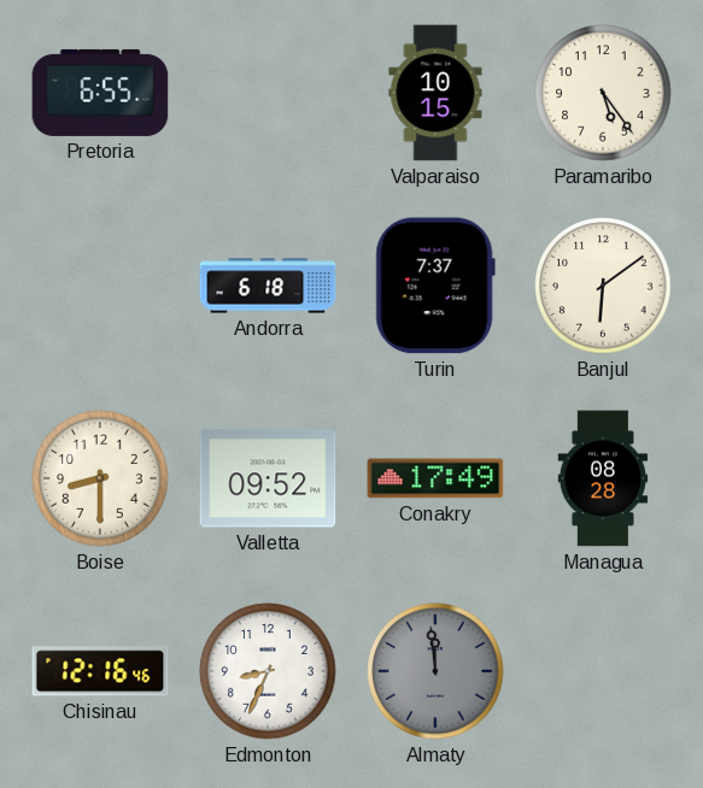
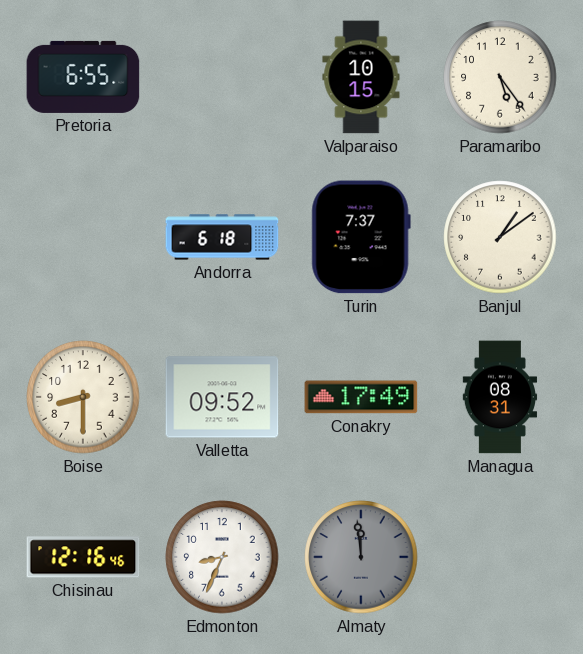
Banjul: 6:09 -> 1:09 (500, 237)
Managua: 08:28 -> 08:31 (500, 397)
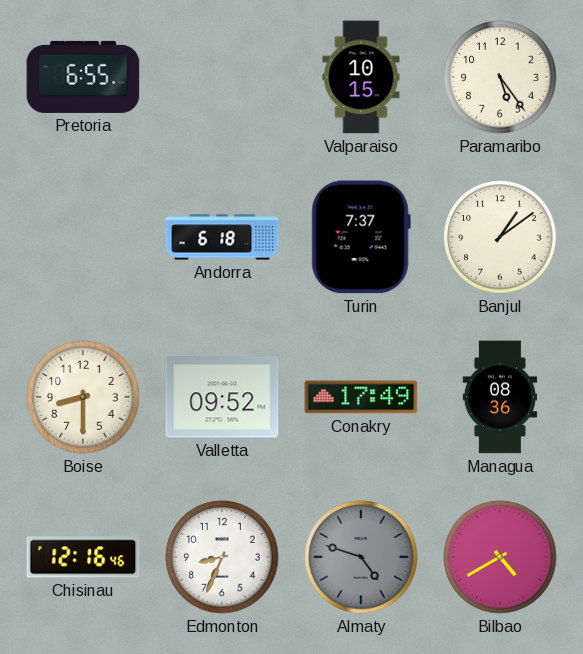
Managua: 08:31 -> 08:36 (500, 397)
Almaty: 11:59 -> 4:48 (361, 557)
Bilbao: none -> 4:40 (500, 557)
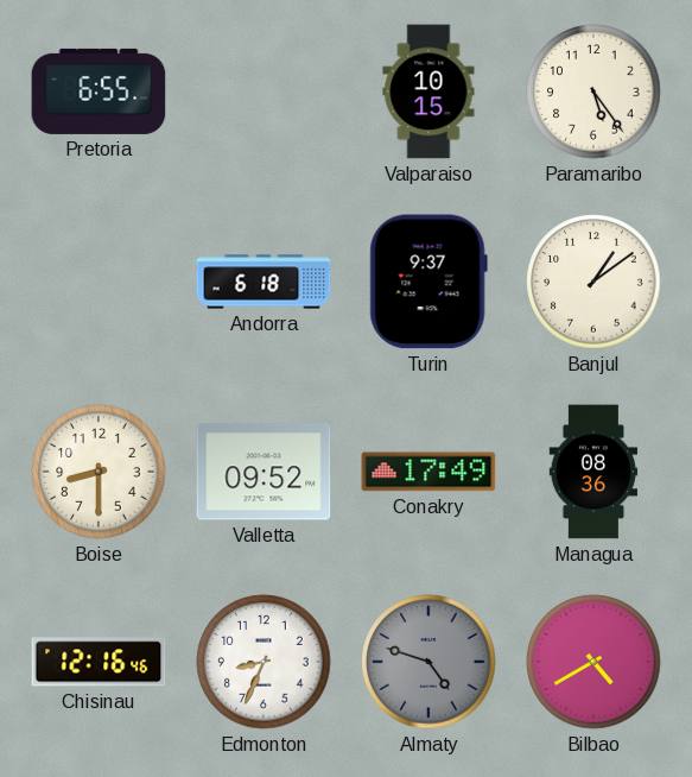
Turin: 7:37 -> 9:37 (428, 282)
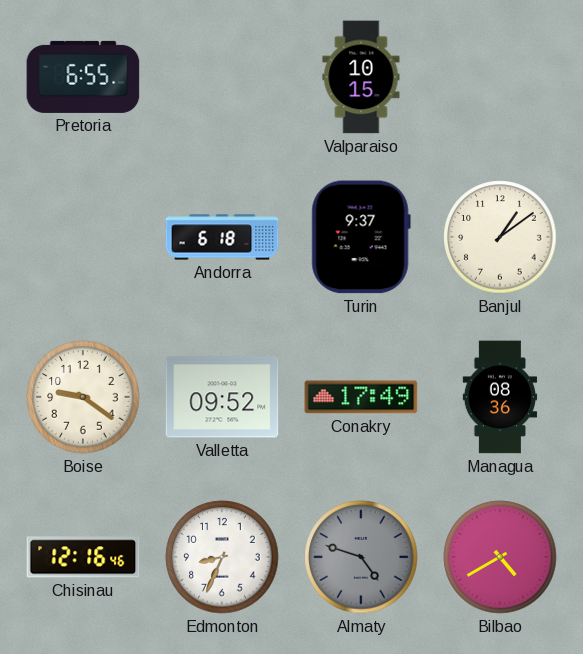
Paramaribo: 5:24 -> none (593, 91)
Boise: 8:30 -> 9:21 (83, 397)
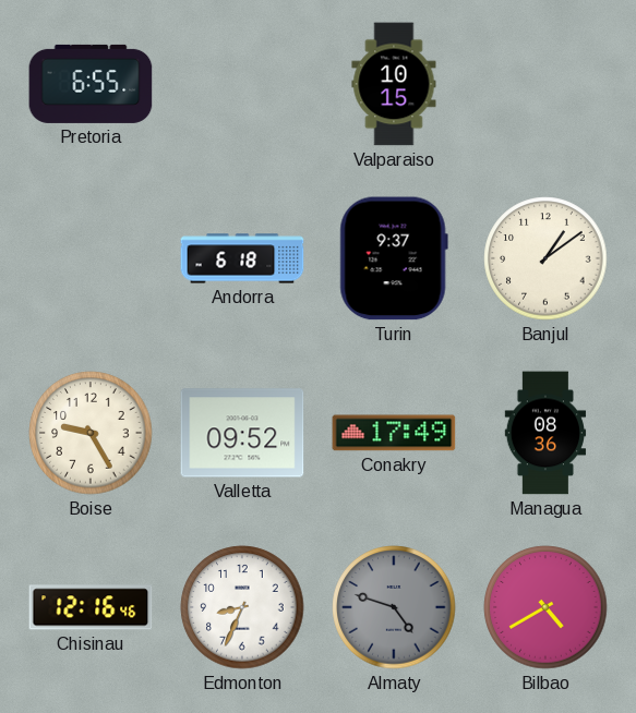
Boise: 9:21 -> 9:25 (91, 433)
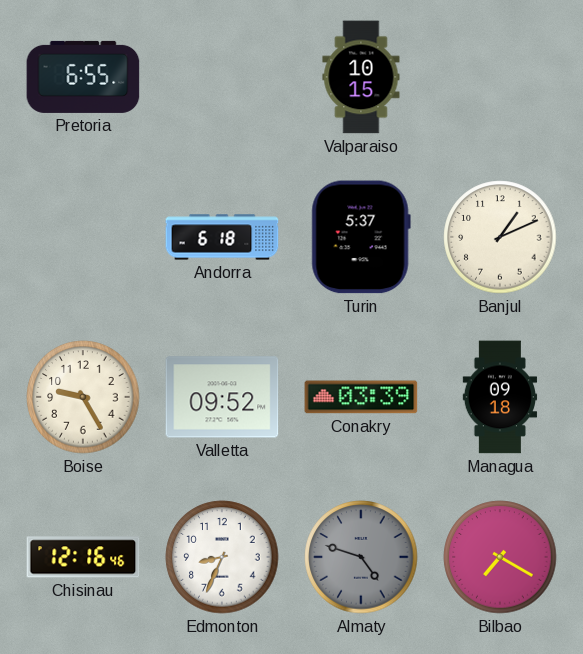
Turin: 9:37 -> 5:37 (361, 237)
Banjul: 1:09 -> 1:11 (500, 237)
Conakry: 17:49 -> 03:39 (361, 397)
Managua: 08:36 -> 09:18 (500, 397)
Bilbao: 4:40 -> 7:20 (500, 557)
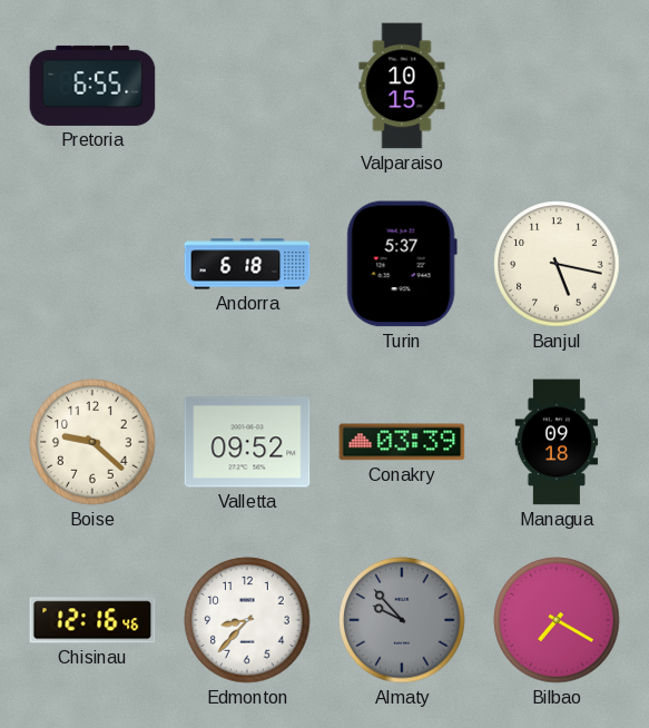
Banjul: 1:11 -> 5:17 (557, 264)
Boise: 9:25 -> 9:22 (92, 442)
Edmonton: 8:34 -> 8:37 (247, 620)
Almaty: 4:48 -> 9:53 (402, 620)
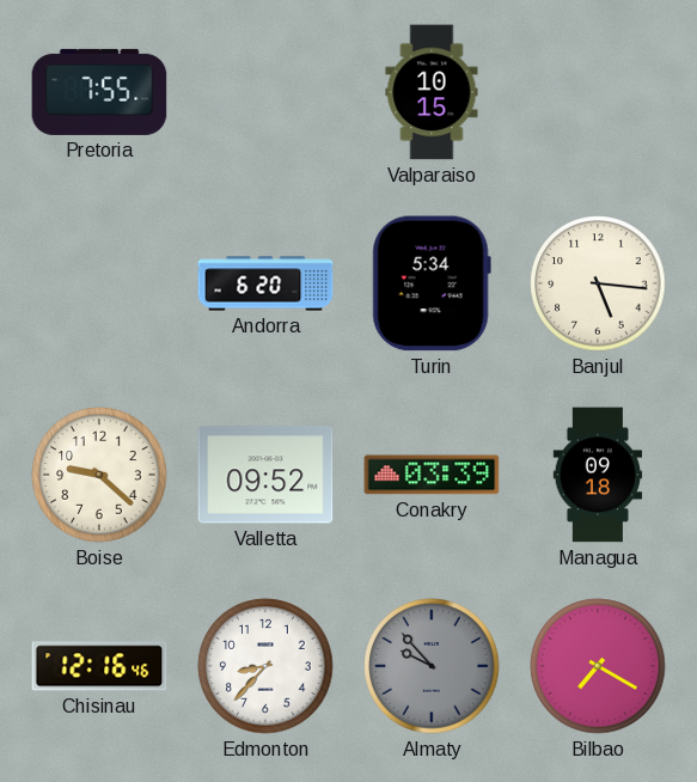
Pretoria: 6:55 -> 7:55 (99, 92)
Andorra: 6:18 -> 6:20 (265, 283)
Turin: 5:37 -> 5:34 (432, 283)
Banjul: 5:17 -> 5:16 (598, 283)
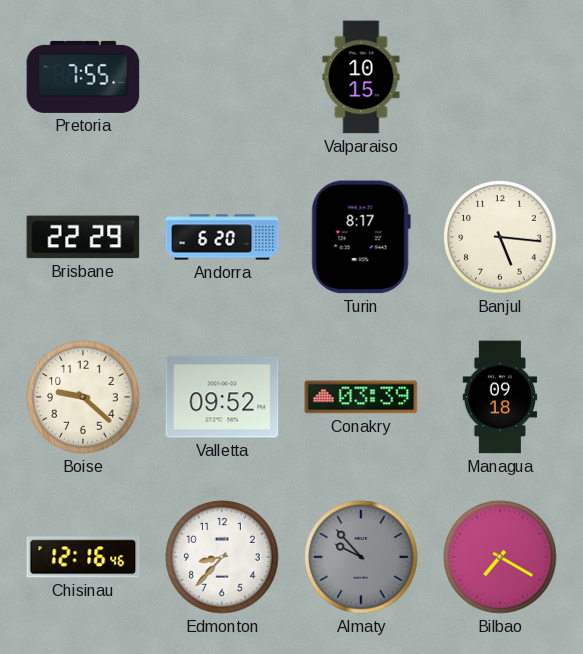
Brisbane: none -> 22:29 (83, 237)
Turin: 5:34 -> 8:17 (361, 237)
